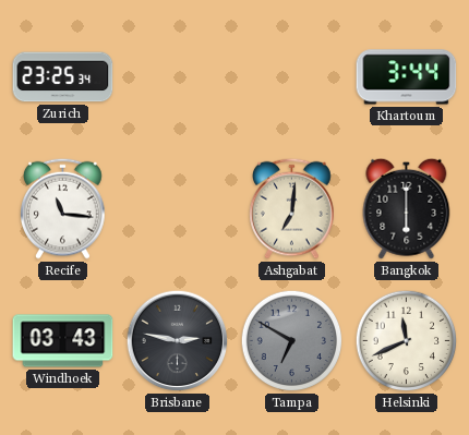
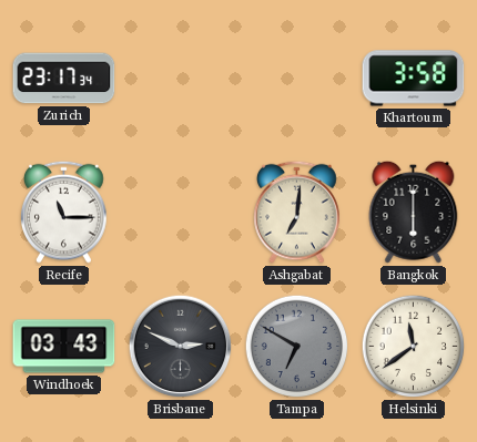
Zurich: 23:25 -> 23:17 (64, 79)
Khartoum: 3:44 -> 3:58 (414, 79)
Recife: 11:16 -> 11:15 (64, 212)
Brisbane: 2:47 -> 2:49 (181, 347)
Helsinki: 11:41 -> 11:39 (414, 347)
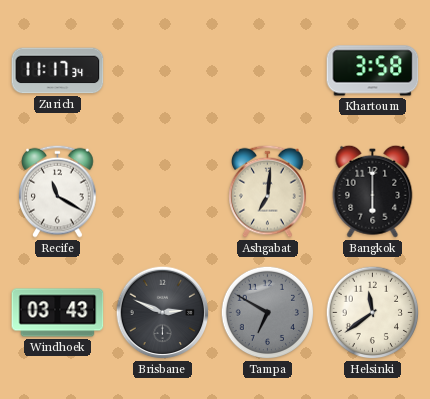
Zurich: 23:17 -> 11:17 (58, 71)
Recife: 11:15 -> 11:20 (58, 191)
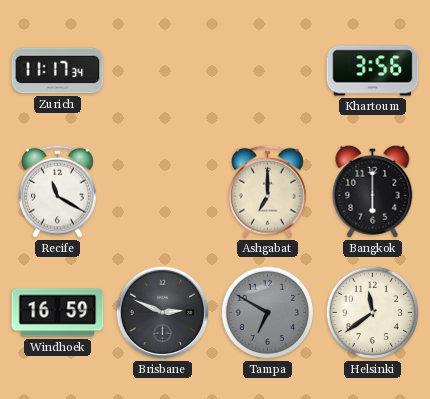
Khartoum: 3:58 -> 3:56 (373, 71)
Ashgabat: 7:01 -> 7:00 (268, 191)
Windhoek: 03:43 -> 16:59 (58, 313)
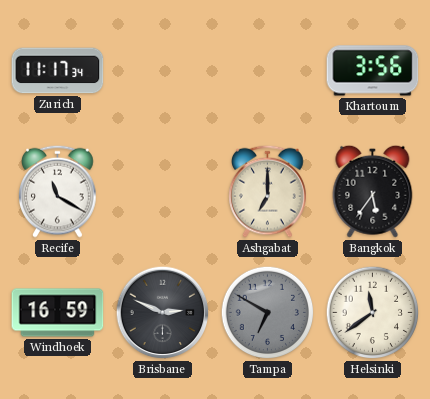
Bangkok: 6:00 -> 5:36 (373, 191)
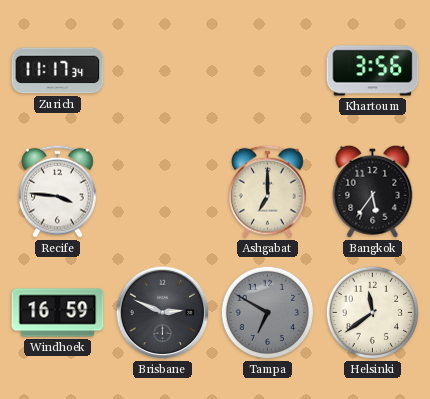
Recife: 11:20 -> 3:46 (58, 191)
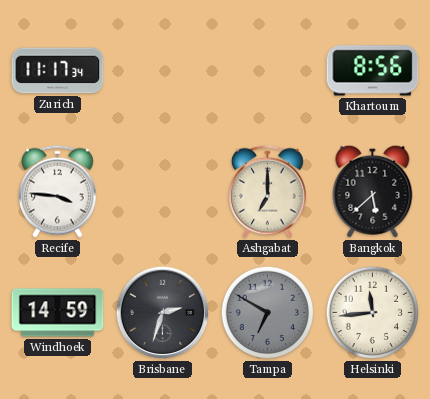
Khartoum: 3:56 -> 8:56 (373, 71)
Bangkok: 5:36 -> 5:38 (373, 191)
Windhoek: 16:59 -> 14:59 (58, 313)
Brisbane: 2:49 -> 2:33 (163, 313)
Helsinki: 11:39 -> 11:44 (373, 313)
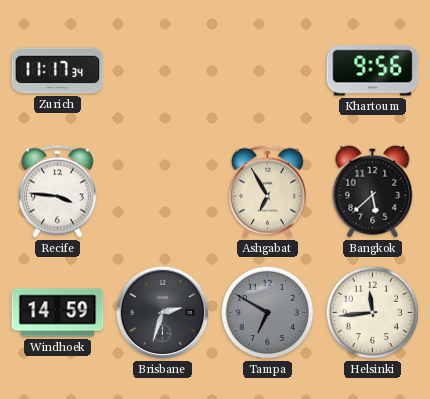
Khartoum: 8:56 -> 9:56 (373, 71)
Ashgabat: 7:00 -> 6:55 (268, 191)
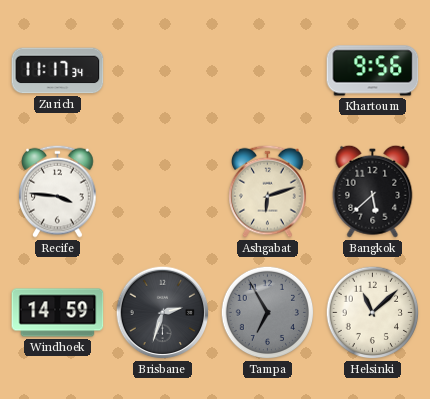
Ashgabat: 6:55 -> 6:12 (268, 191)
Tampa: 6:50 -> 6:55 (268, 313)
Helsinki: 11:44 -> 11:08 (373, 313)
